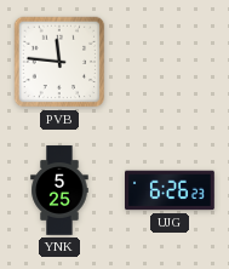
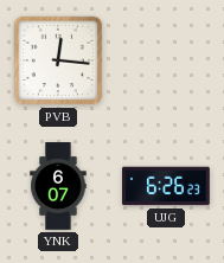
PVB: 11:46 -> 12:16 (58, 60)
YNK: 5:25 -> 6:07 (58, 186)
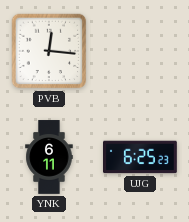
YNK: 6:07 -> 6:11 (49, 157)
UJG: 6:26 -> 6:25 (141, 157)
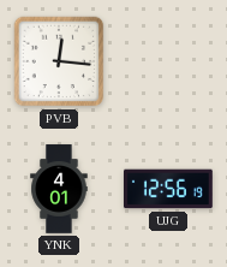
YNK: 6:11 -> 4:01 (59, 189)
UJG: 6:25 -> 12:56 (169, 189)
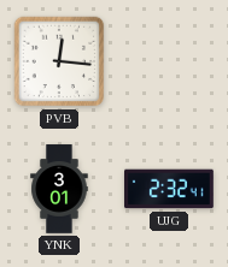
YNK: 4:01 -> 3:01 (59, 189)
UJG: 12:56 -> 2:32 (170, 189)
